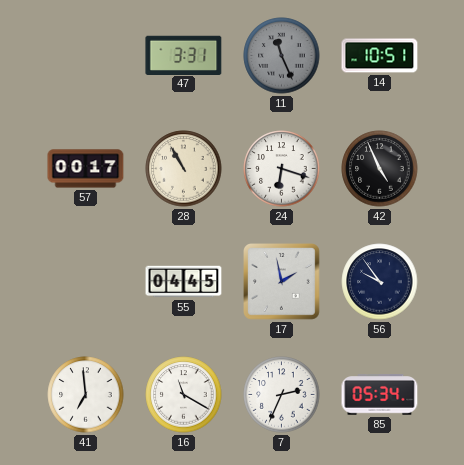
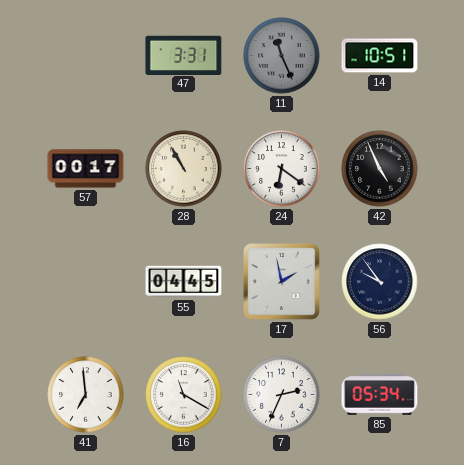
24: 6:18 -> 6:21 (282, 169)
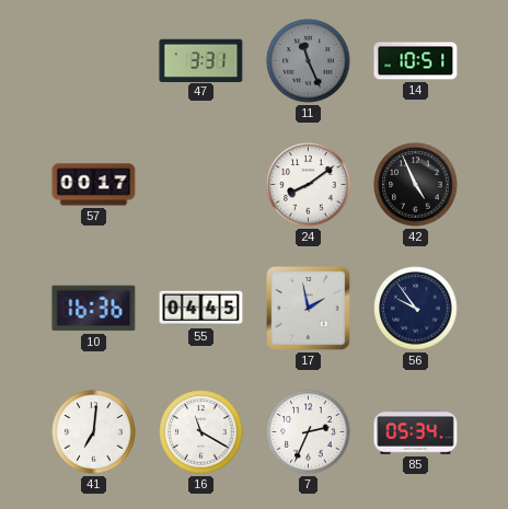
28: 10:55 -> none (184, 169)
24: 6:21 -> 8:09 (309, 185)
10: none -> 16:36 (94, 309)
41: 6:59 -> 7:01 (94, 432)
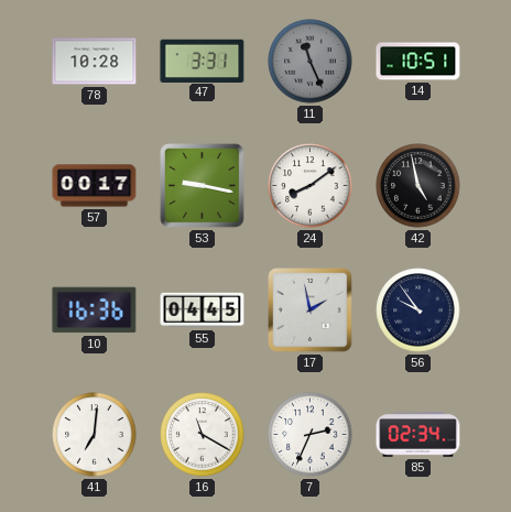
78: none -> 10:28 (95, 62)
53: none -> 9:17 (203, 186)
42: 4:56 -> 4:58 (418, 186)
85: 05:34 -> 02:34 (418, 435)
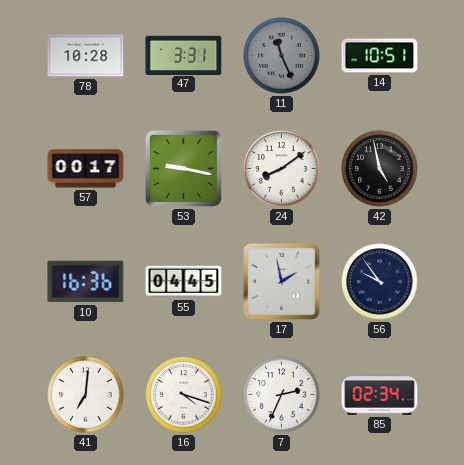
16: 11:20 -> 4:18 (184, 395)
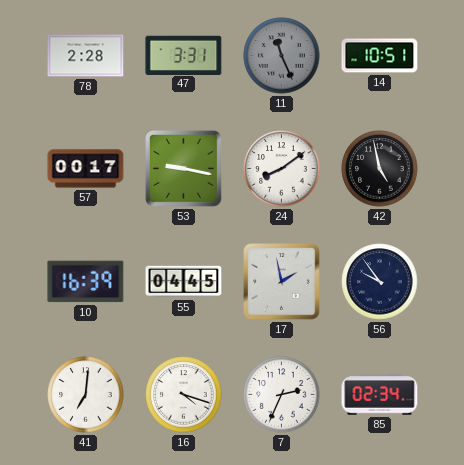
78: 10:28 -> 2:28 (86, 56)
10: 16:36 -> 16:39 (86, 282)
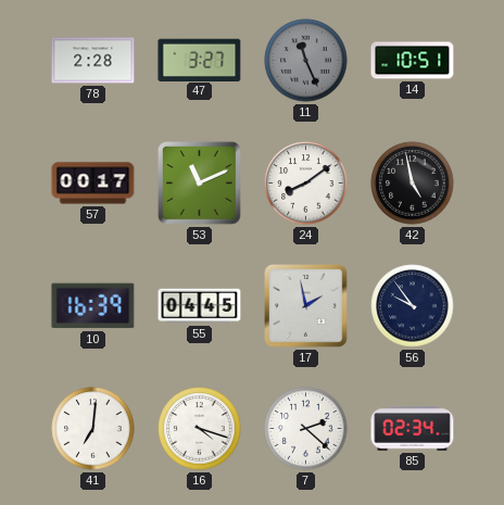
47: 3:31 -> 3:27 (200, 60)
53: 9:17 -> 11:11 (200, 184)
7: 2:34 -> 2:22 (306, 429)
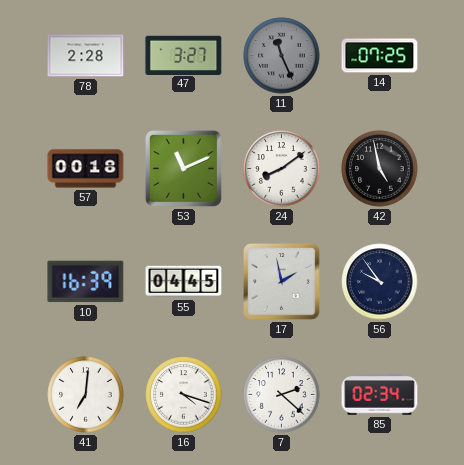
14: 10:51 -> 07:25 (380, 56)
57: 00:17 -> 00:18 (86, 169)
